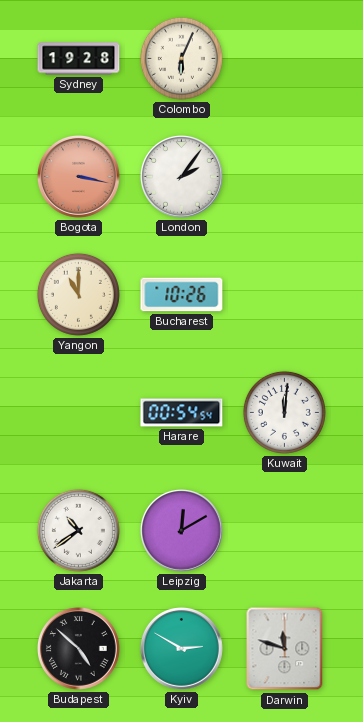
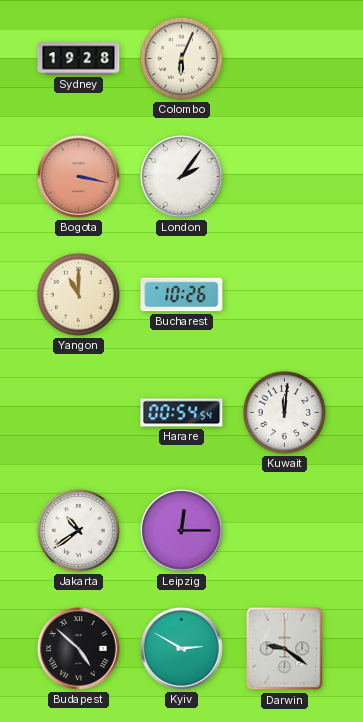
Leipzig: 12:10 -> 12:15 (182, 531)
Darwin: 11:48 -> 9:21 (285, 649)
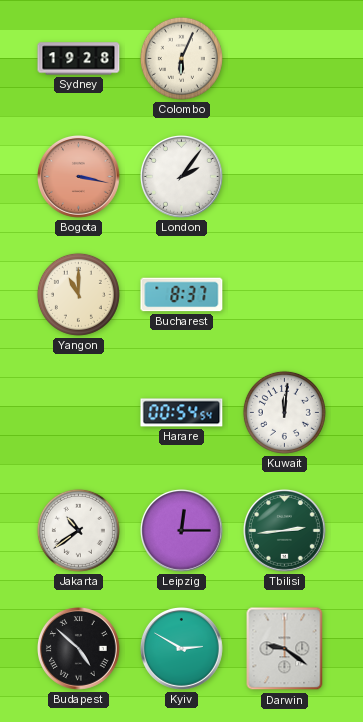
Bucharest: 10:26 -> 8:37 (182, 295)
Tbilisi: none -> 2:44 (285, 531)
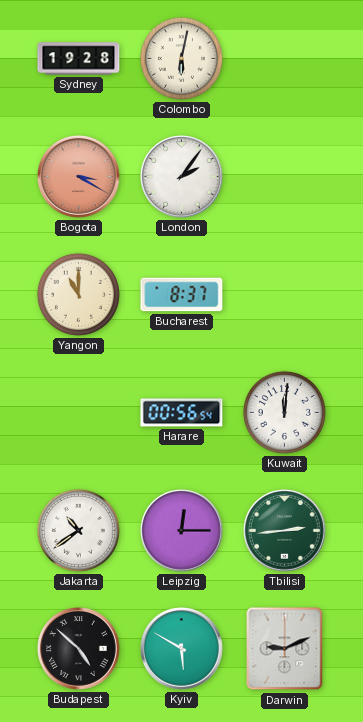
Colombo: 6:04 -> 6:02 (181, 58)
Bogota: 3:17 -> 3:20 (79, 177)
Harare: 00:54 -> 00:56 (182, 413)
Kyiv: 2:50 -> 5:50 (182, 649)
Darwin: 9:21 -> 9:11 (285, 649)
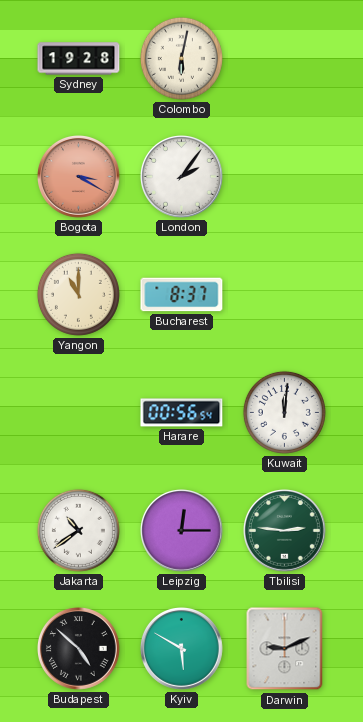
Tbilisi: 2:44 -> 2:46 (285, 531)
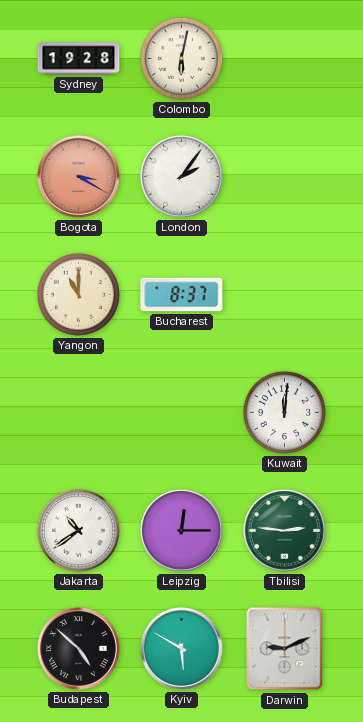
Harare: 00:56 -> none (182, 413)
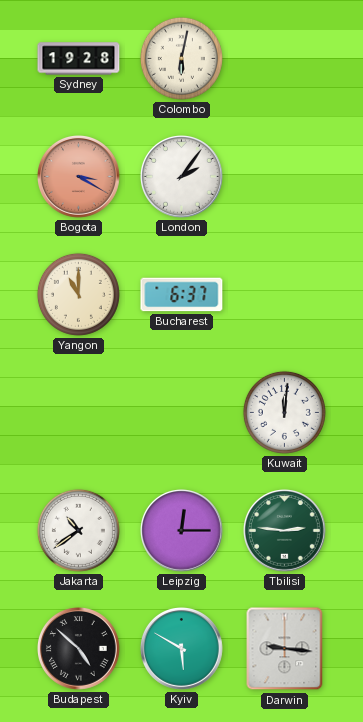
Bucharest: 8:37 -> 6:37 (182, 295)
Darwin: 9:11 -> 9:16 (285, 649)
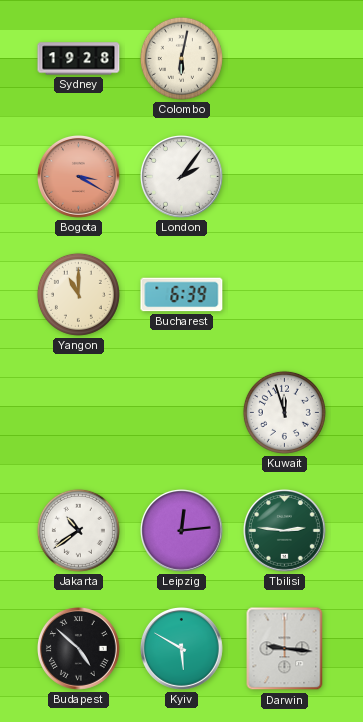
Bucharest: 6:37 -> 6:39 (182, 295)
Kuwait: 12:01 -> 11:57 (284, 412)
Leipzig: 12:15 -> 12:14 (182, 531)
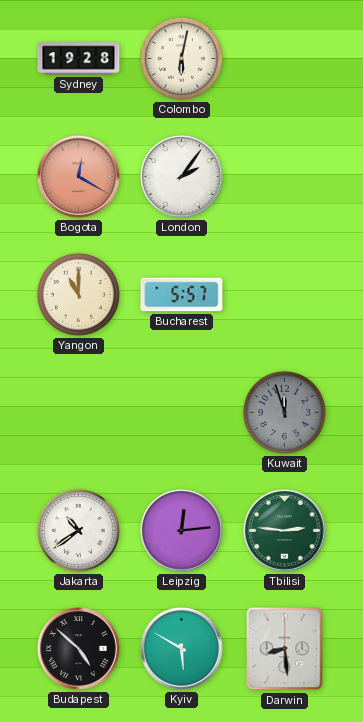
Bogota: 3:20 -> 12:20 (79, 177)
Bucharest: 6:39 -> 5:57 (182, 295)
Kuwait dial: white -> grey (284, 412)
Darwin: 9:16 -> 8:29 (285, 649)
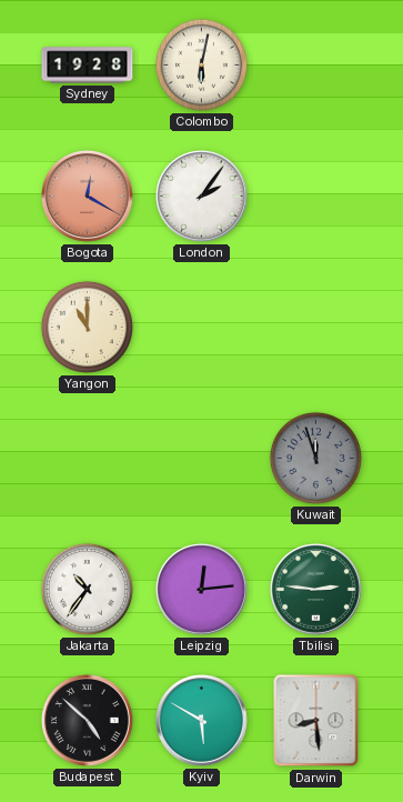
Bucharest: 5:57 -> none (182, 295)
Jakarta: 10:39 -> 10:36 (87, 589)
